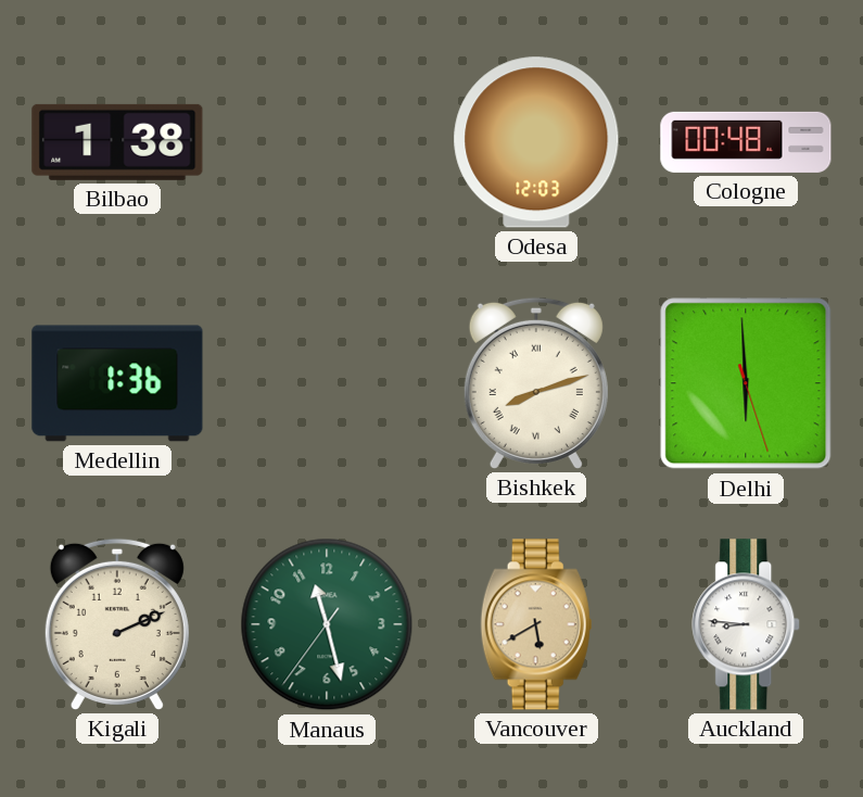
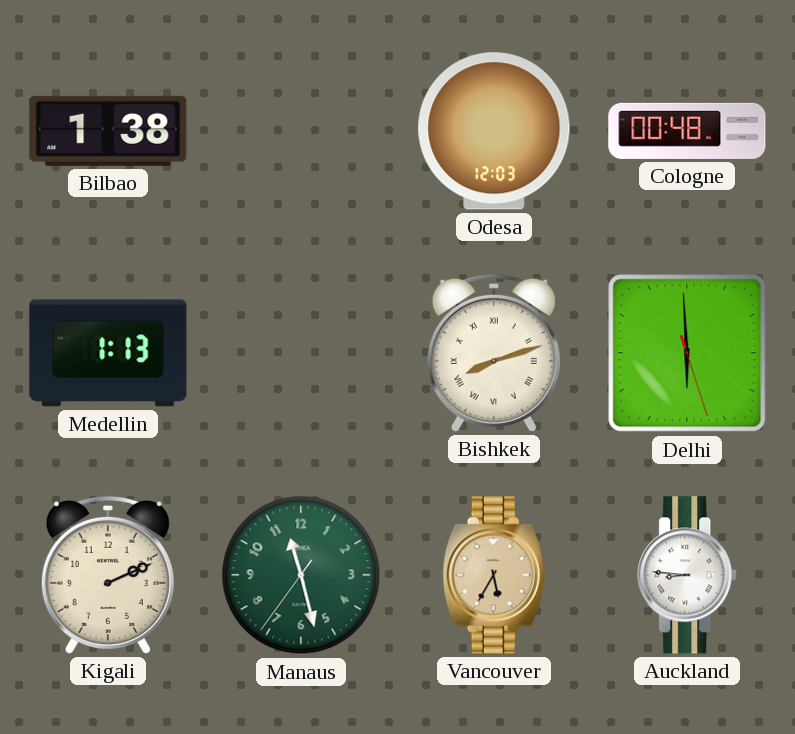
Medellin: 1:36 -> 1:13 (108, 353)
Vancouver: 5:40 -> 5:35 (494, 575)
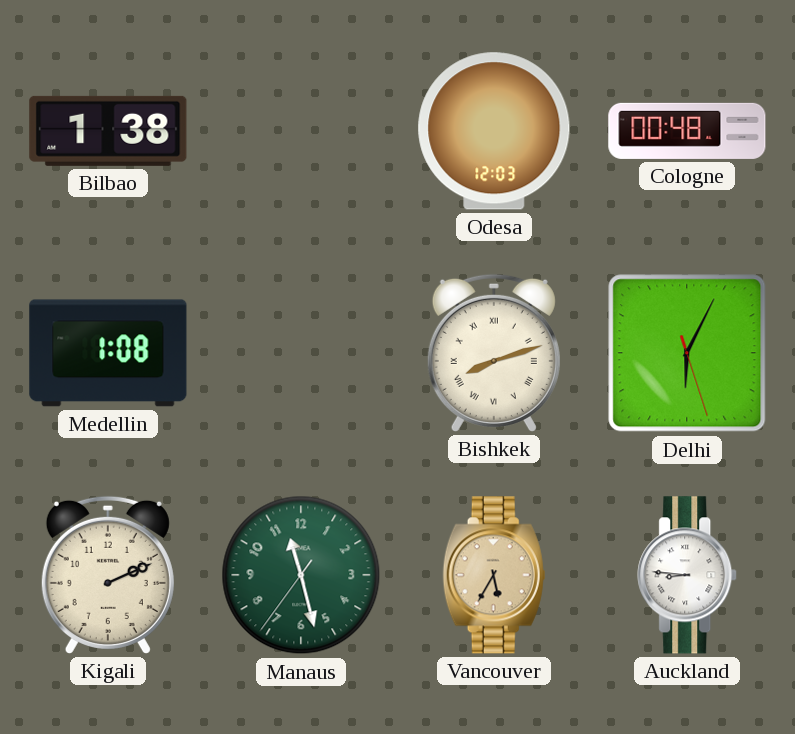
Medellin: 1:13 -> 1:08 (108, 353)
Delhi: 5:59 -> 6:04 (687, 353)
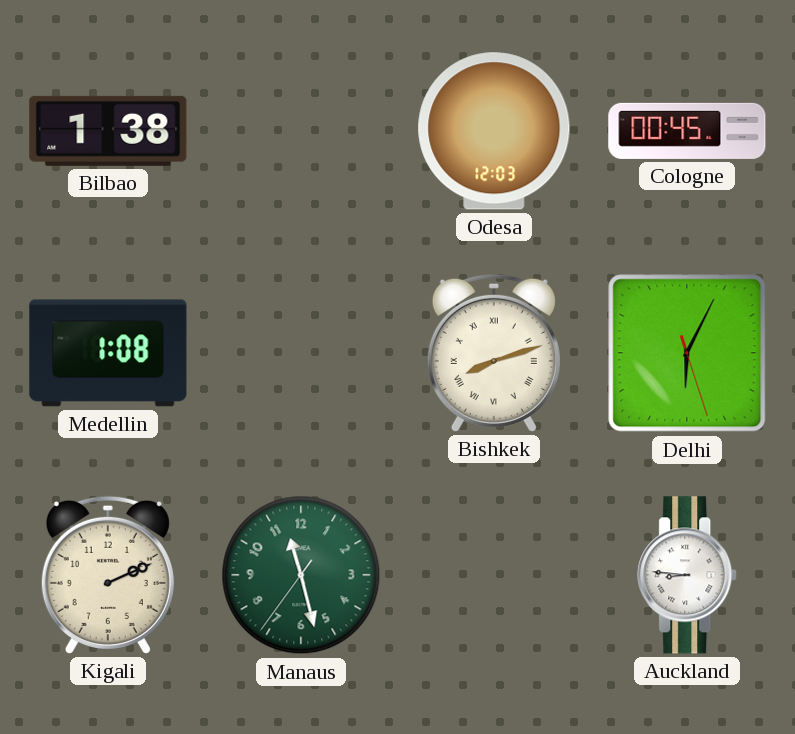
Cologne: 00:48 -> 00:45 (687, 131)
Vancouver: 5:35 -> none (494, 575)
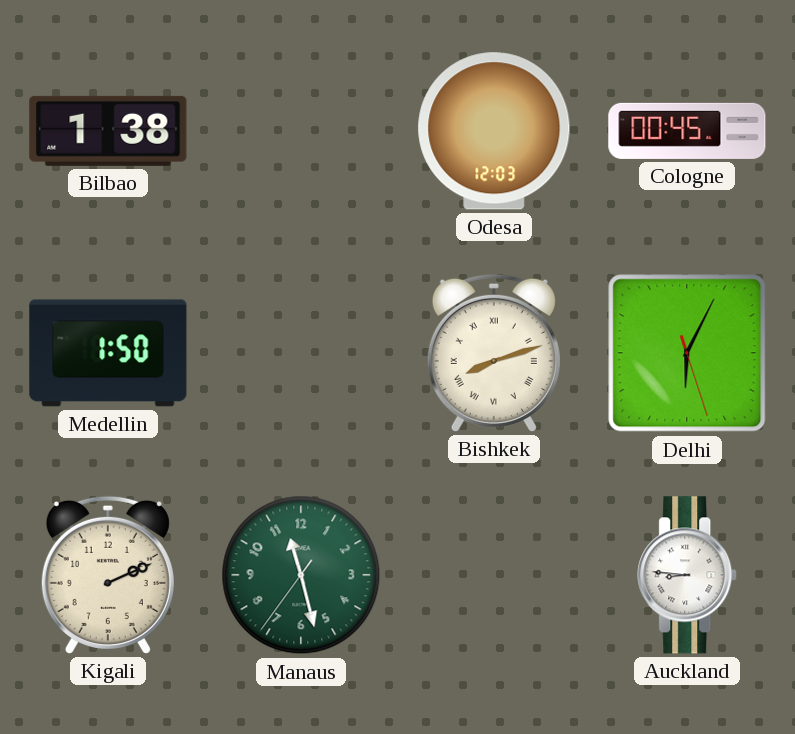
Medellin: 1:08 -> 1:50 (108, 353)
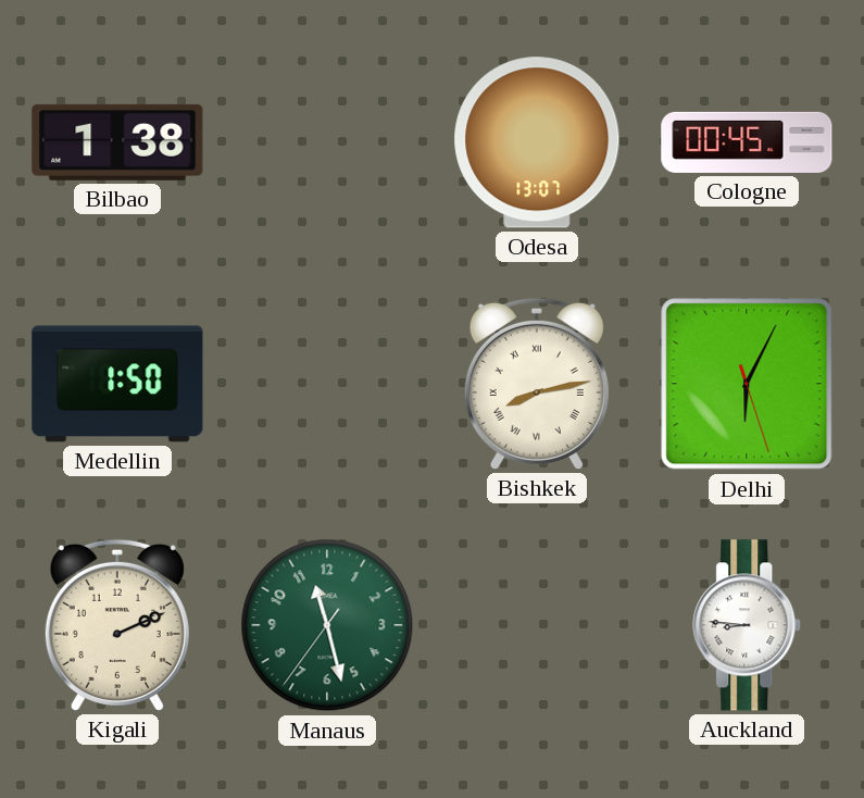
Odesa: 12:03 -> 13:07 (537, 142)
Bishkek: 8:12 -> 8:13 (537, 384)
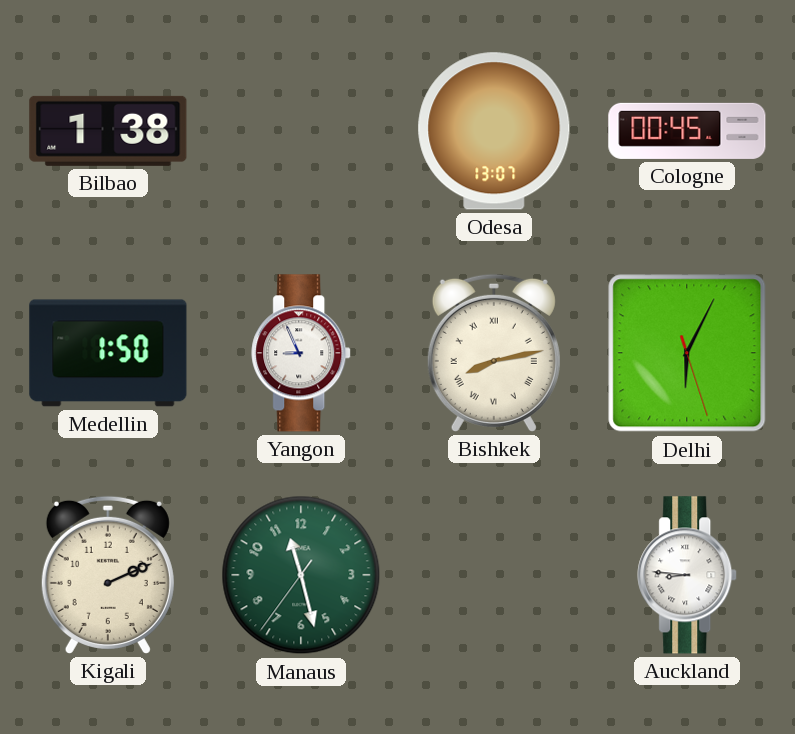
Yangon: none -> 8:56 (302, 353)
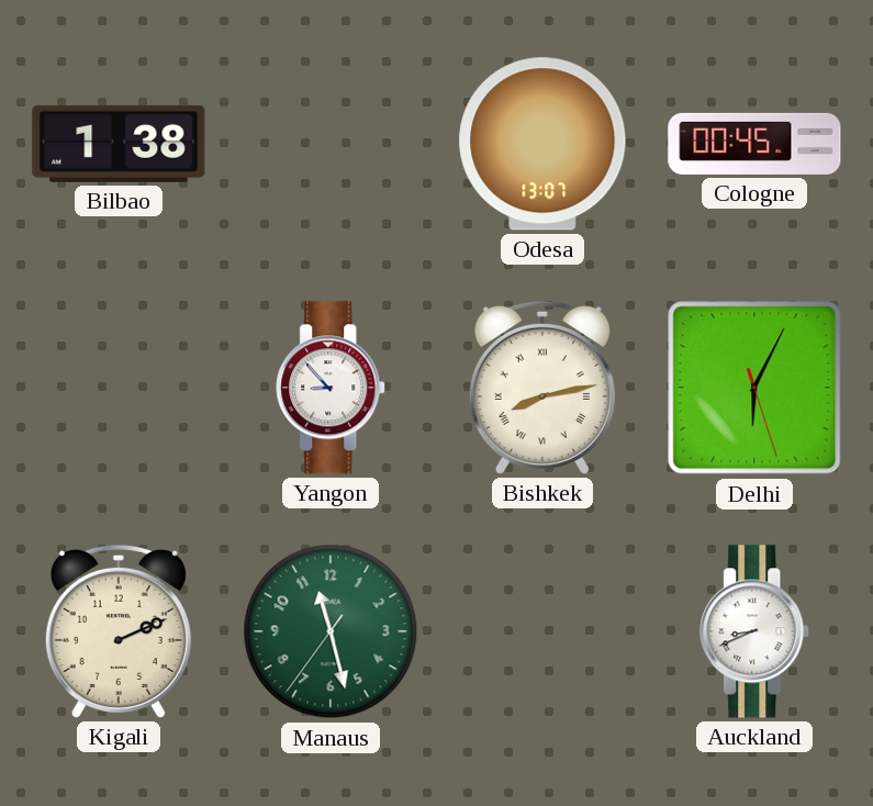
Medellin: 1:50 -> none (108, 353)
Yangon: 8:56 -> 8:53 (332, 388)
Auckland: 8:46 -> 8:41 (756, 631)
